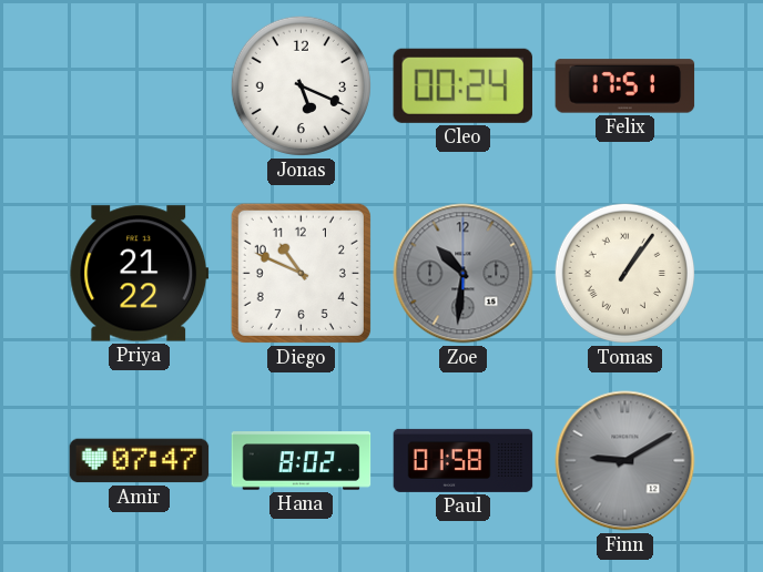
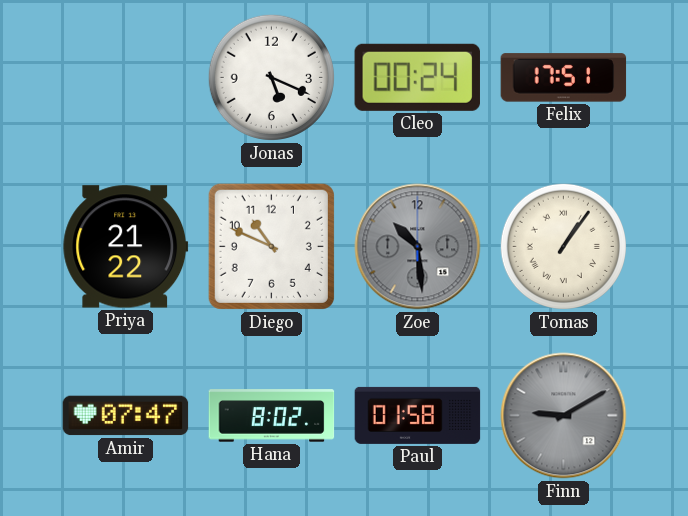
Zoe: 10:31 -> 10:29 (418, 247)
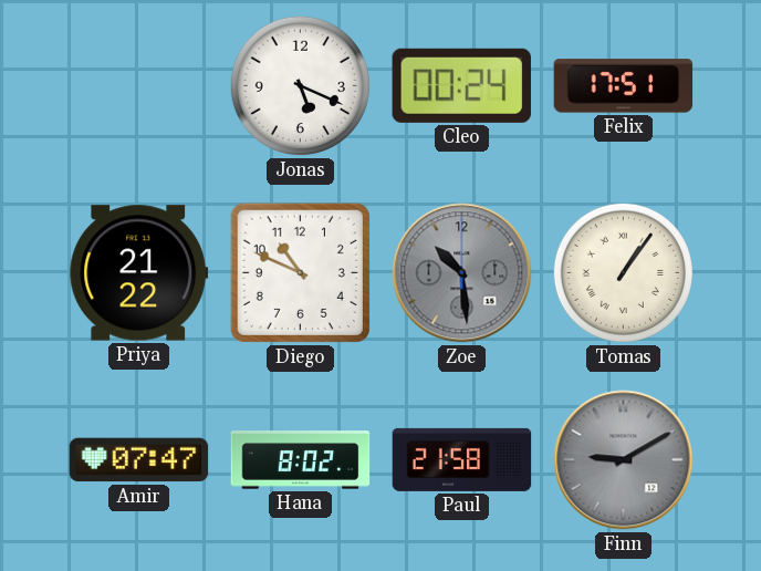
Paul: 01:58 -> 21:58 (462, 459)
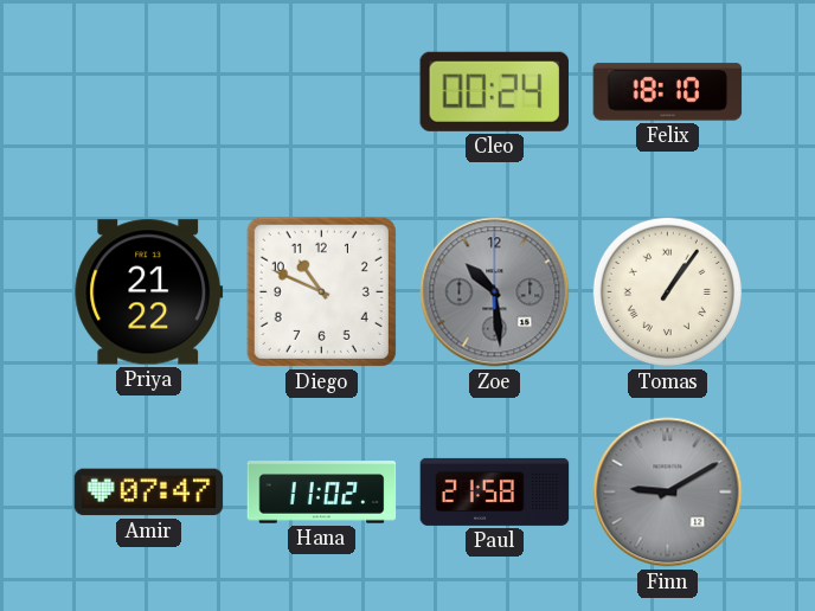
Jonas: 5:19 -> none (300, 85)
Felix: 17:51 -> 18:10 (668, 92)
Hana: 8:02 -> 11:02 (322, 493)
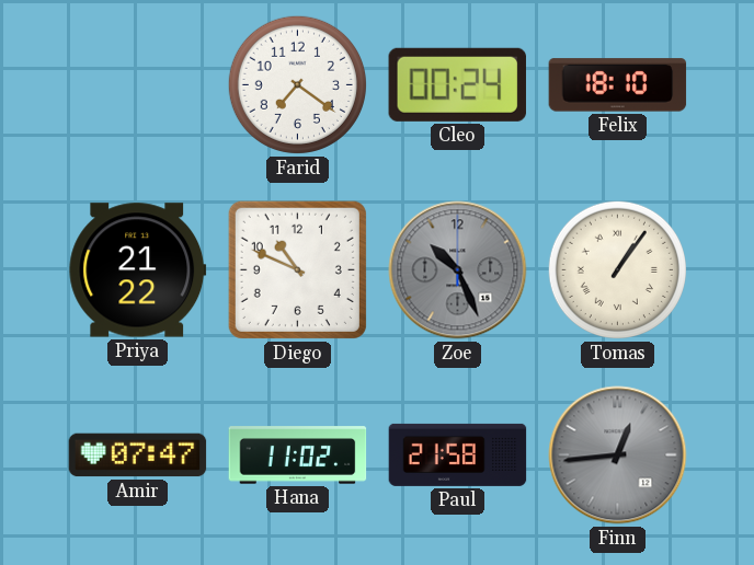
Farid: none -> 7:21 (297, 84)
Zoe: 10:29 -> 10:26 (458, 270)
Finn: 9:10 -> 12:44 (618, 456)
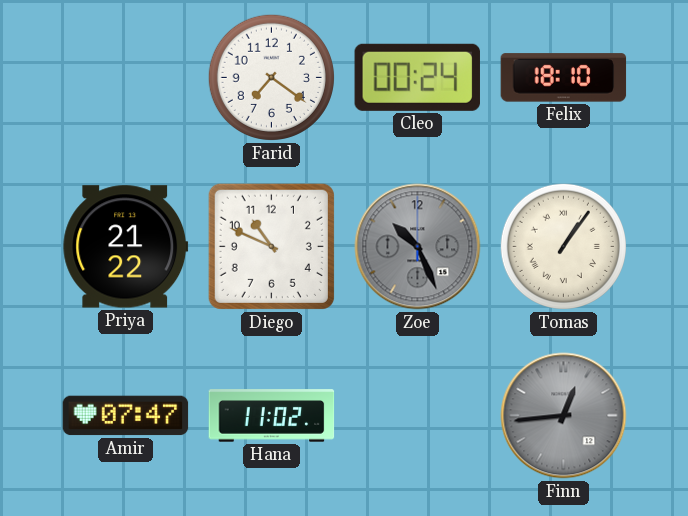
Paul: 21:58 -> none (458, 454)
